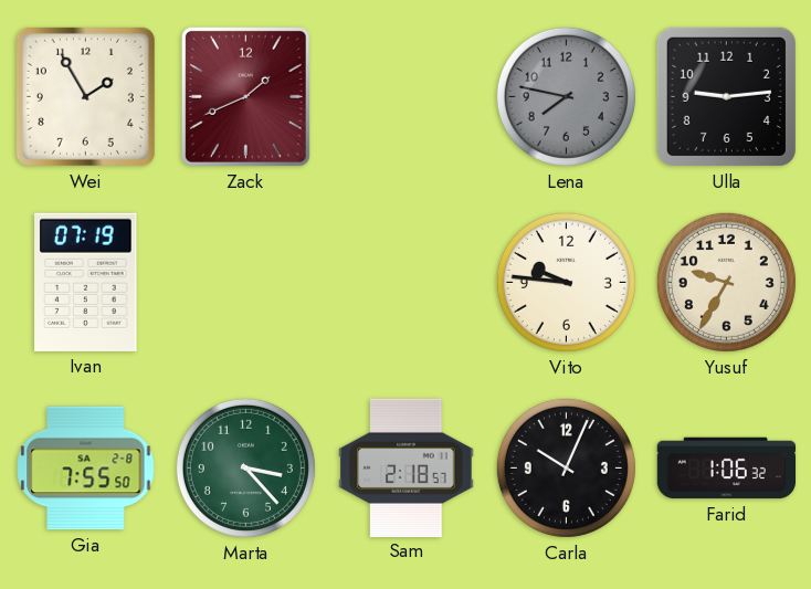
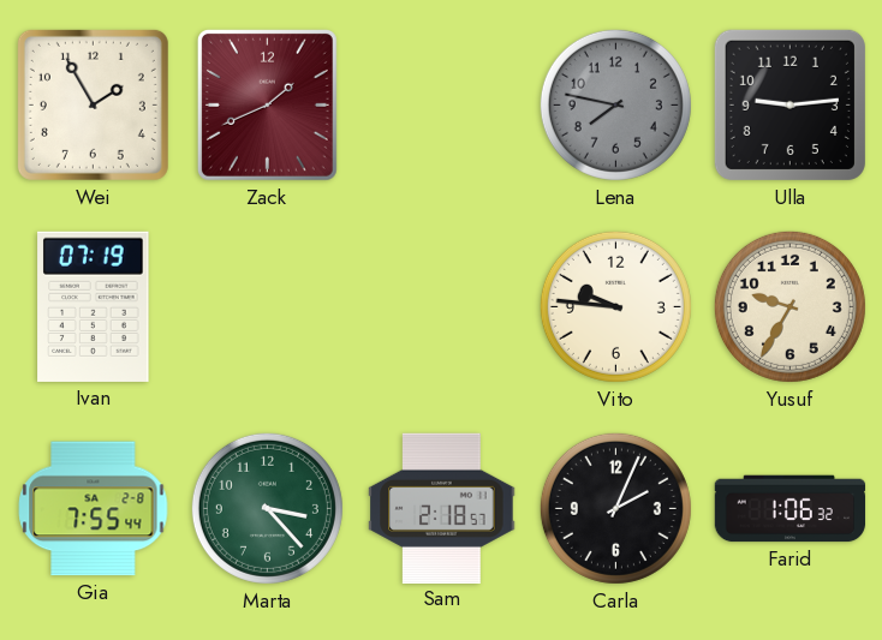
Gia: 7:55:50 -> 7:55:44 (94, 509)
Carla: 10:04 -> 2:04 (615, 508)
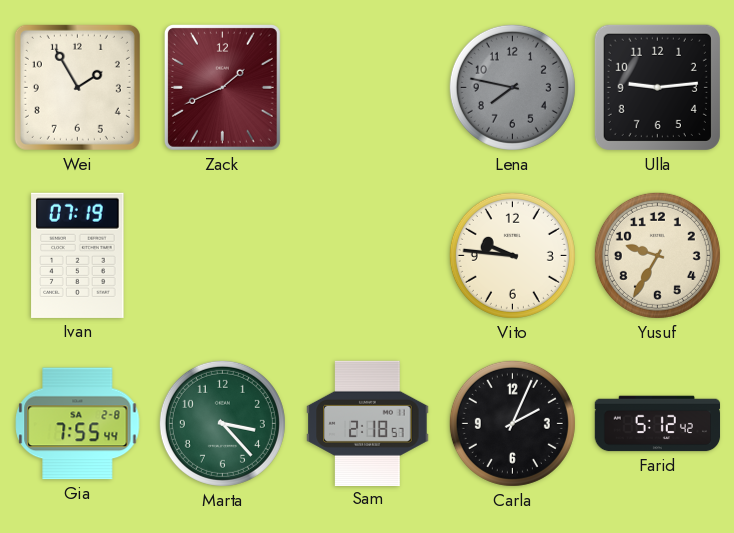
Farid: 1:06 -> 5:12 (658, 424)
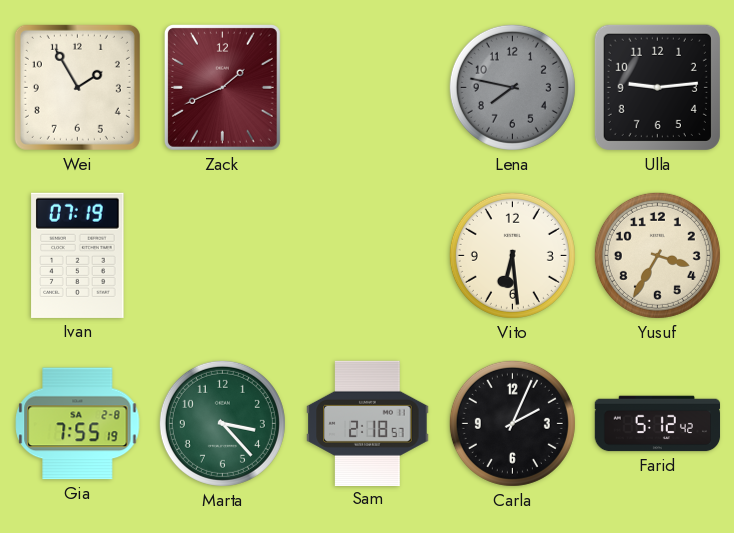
Vito: 9:46 -> 6:29 (512, 255)
Yusuf: 9:35 -> 3:35 (657, 255)
Gia: 7:55:44 -> 7:55:19 (78, 424)
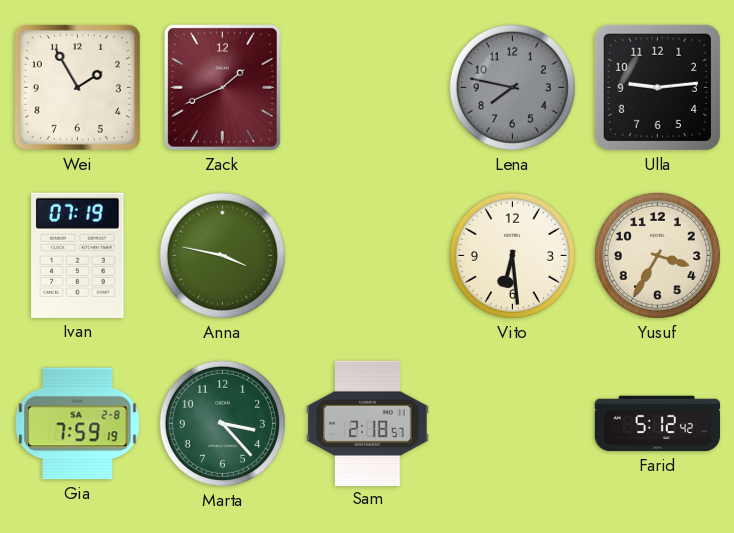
Anna: none -> 3:47 (222, 255)
Gia: 7:55 -> 7:59 (78, 424)
Carla: 2:04 -> none (512, 423)
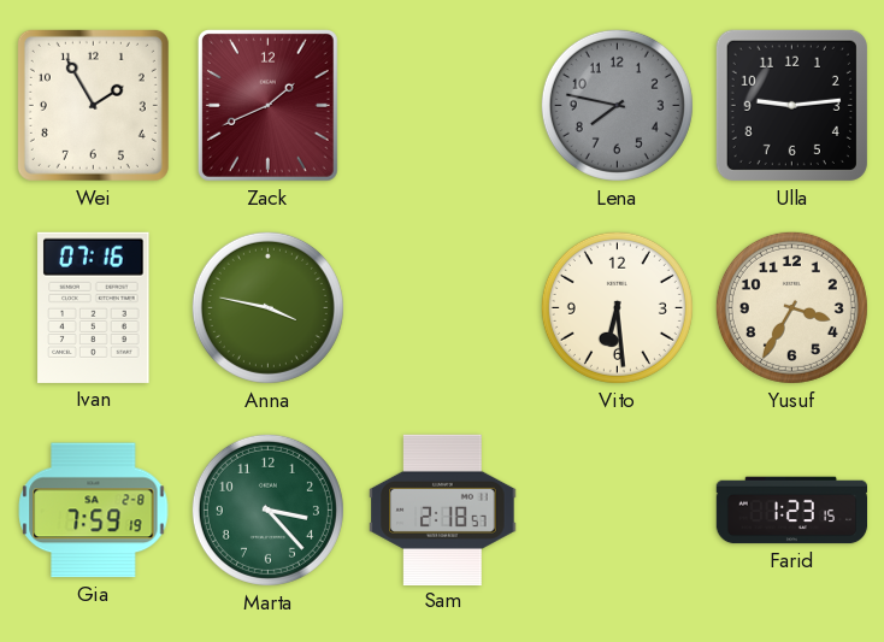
Ivan: 07:19 -> 07:16 (94, 307)
Farid: 5:12 -> 1:23 (792, 511)
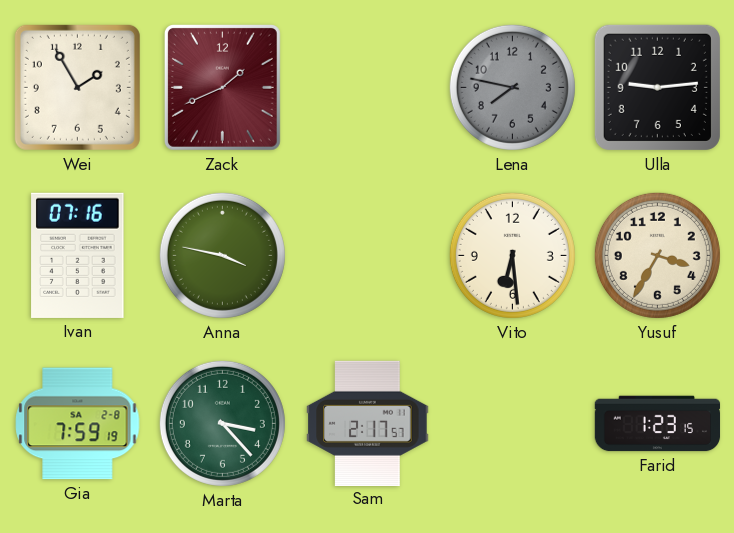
Sam: 2:18 -> 2:17 (368, 423)
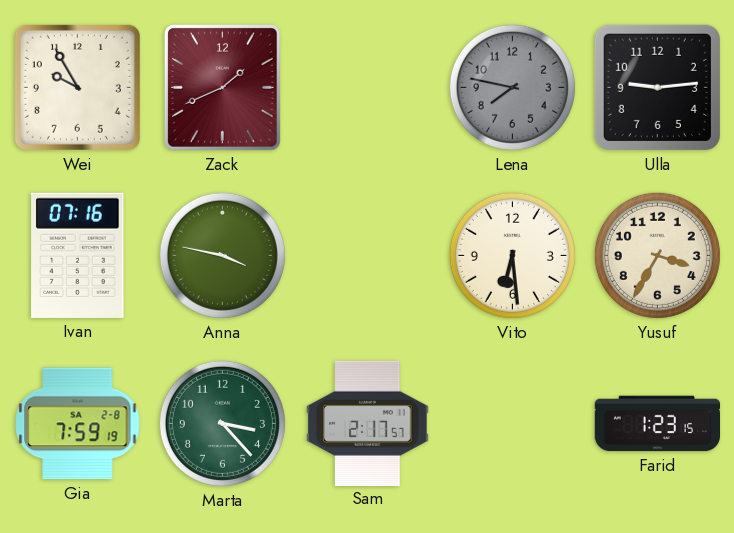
Wei: 1:55 -> 9:55 (77, 87)
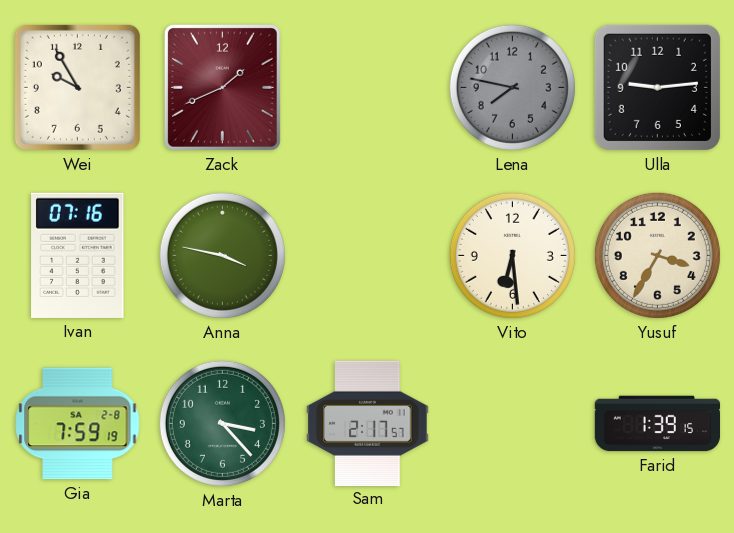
Farid: 1:23 -> 1:39 (658, 424)
